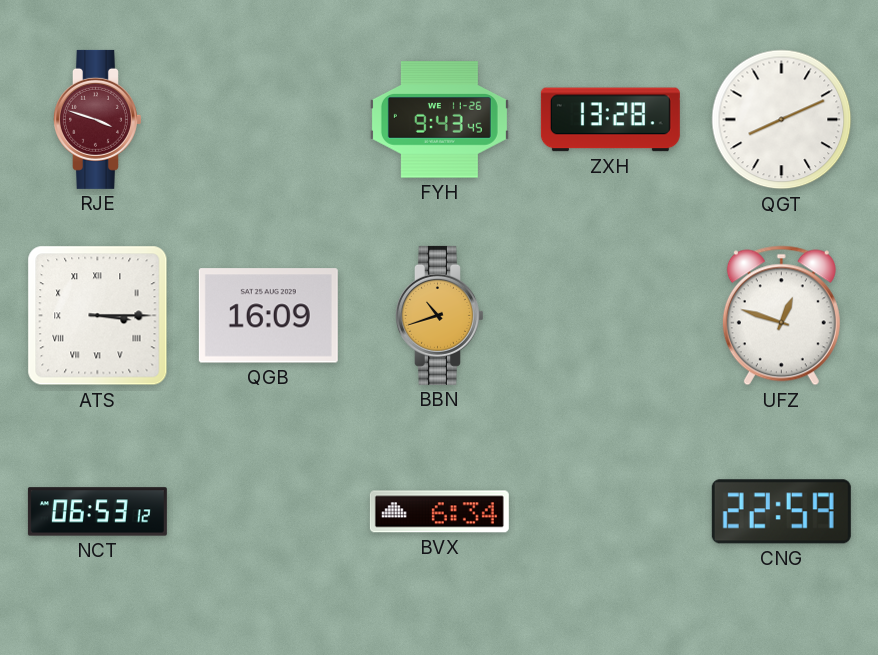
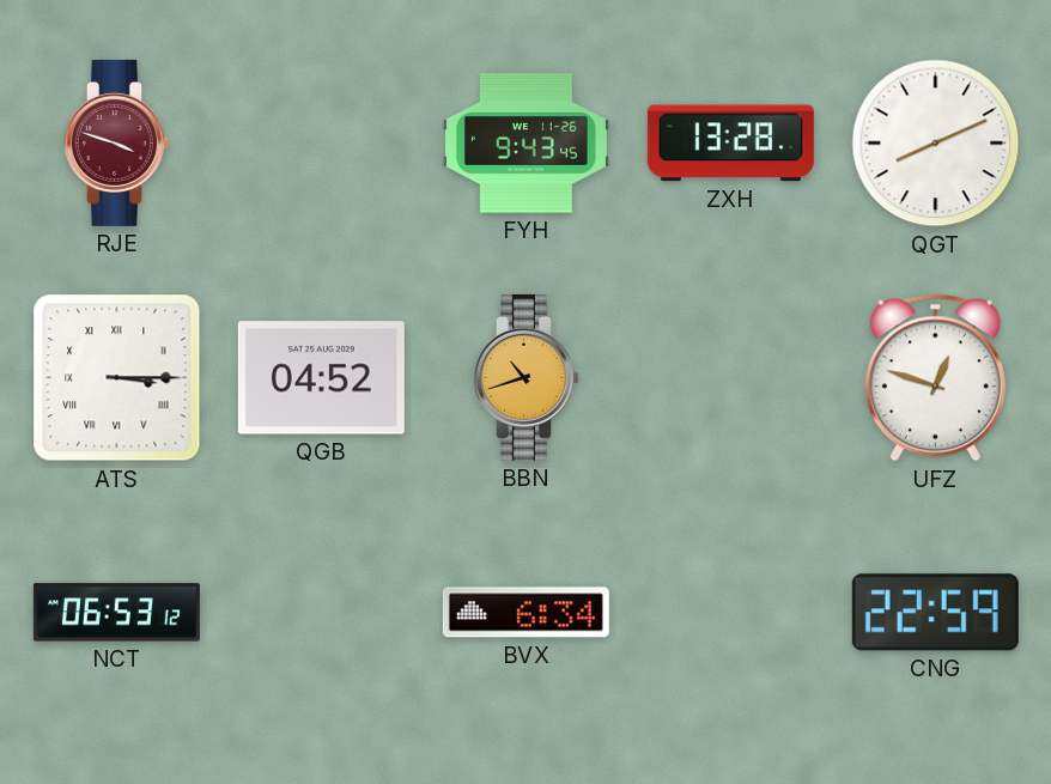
QGB: 16:09 -> 04:52 (321, 378)
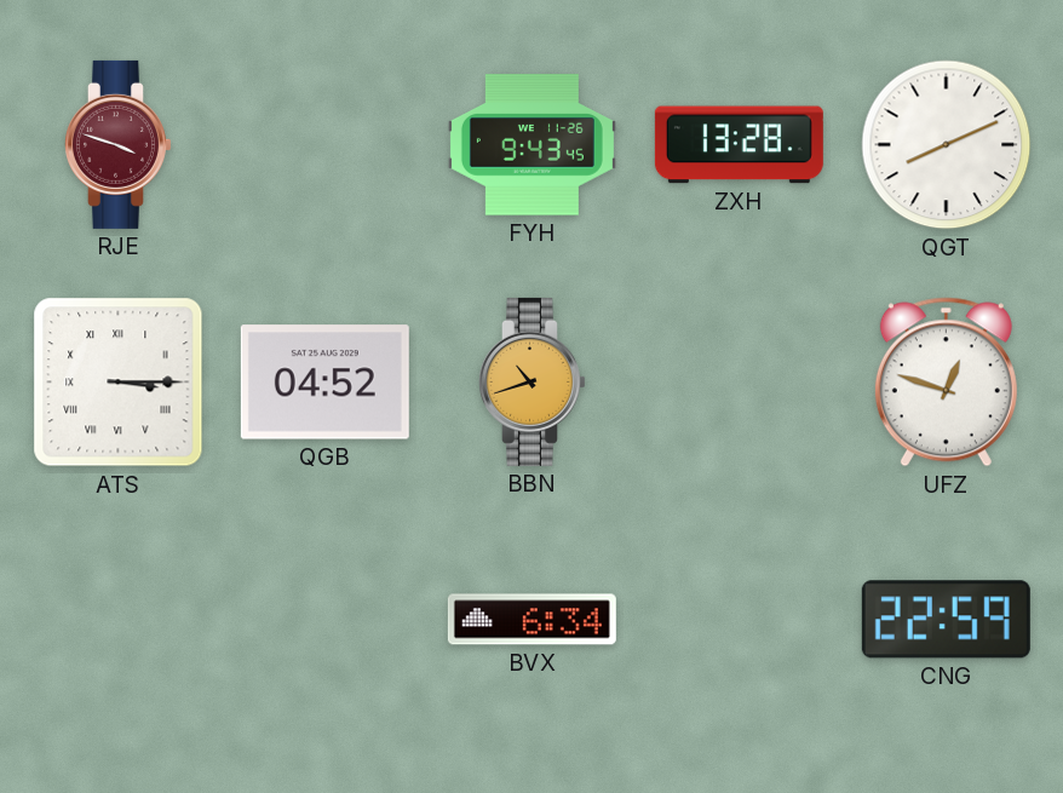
NCT: 06:53 -> none (116, 613)
